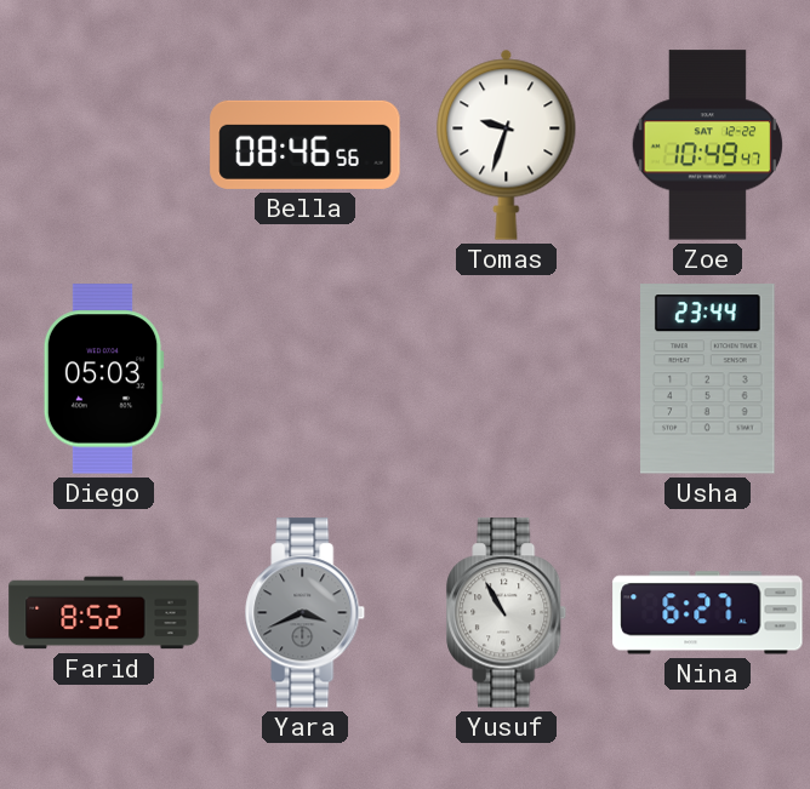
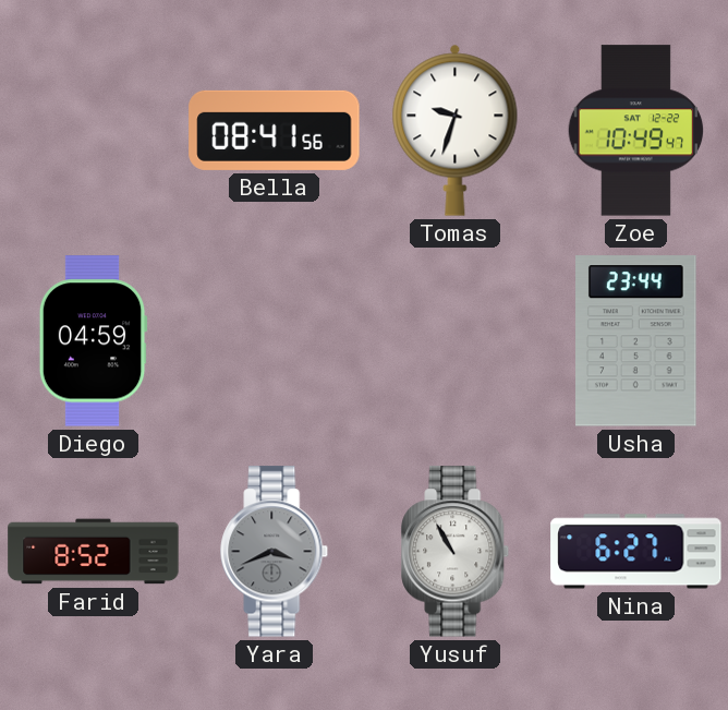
Bella: 08:46 -> 08:41 (275, 130)
Diego: 05:03 -> 04:59 (93, 341)
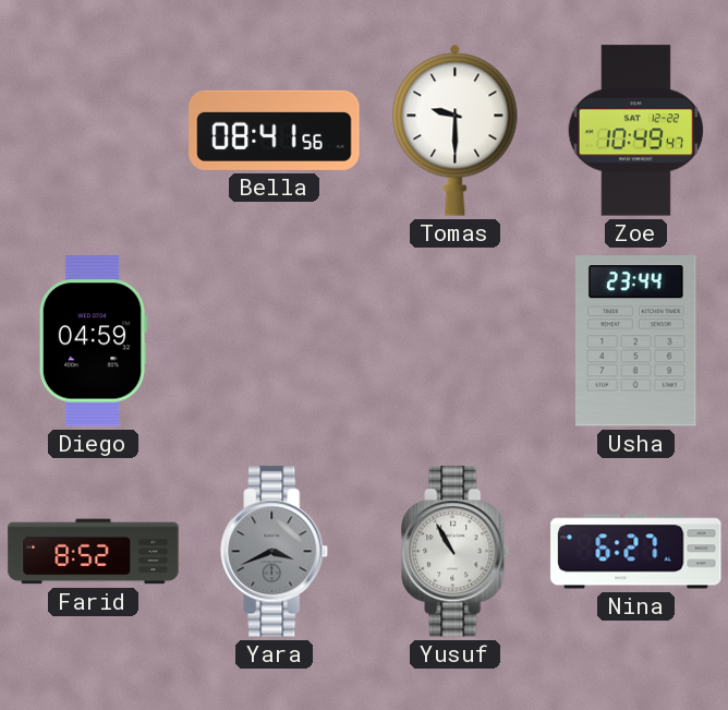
Tomas: 9:33 -> 9:30 (456, 130)
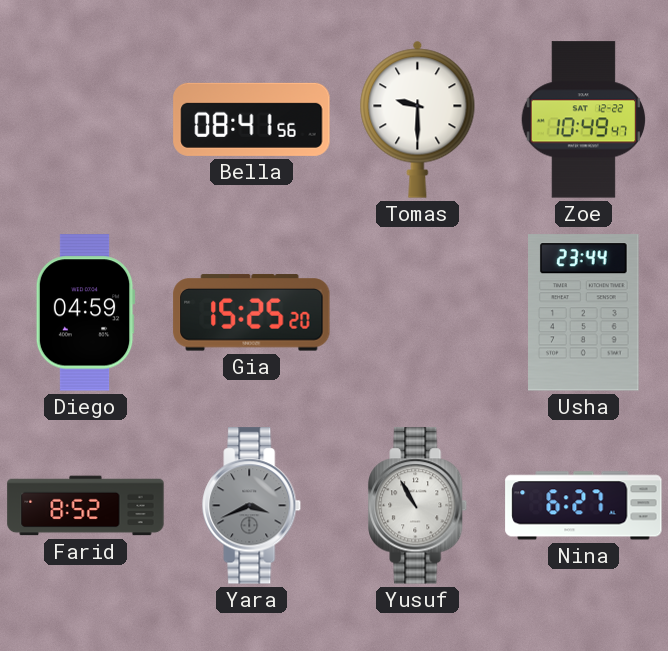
Gia: none -> 15:25 (252, 313)
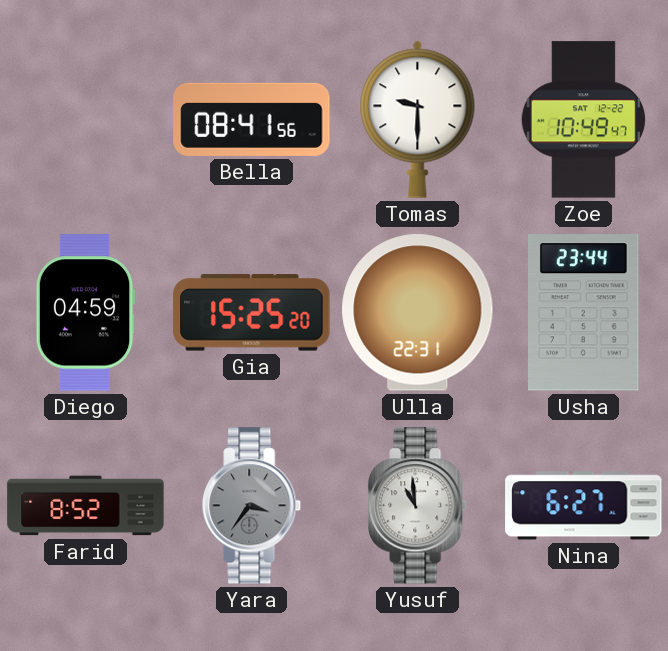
Ulla: none -> 22:31 (418, 313)
Yara: 3:41 -> 3:36 (252, 506)
Yusuf: 10:55 -> 10:59 (418, 506)
